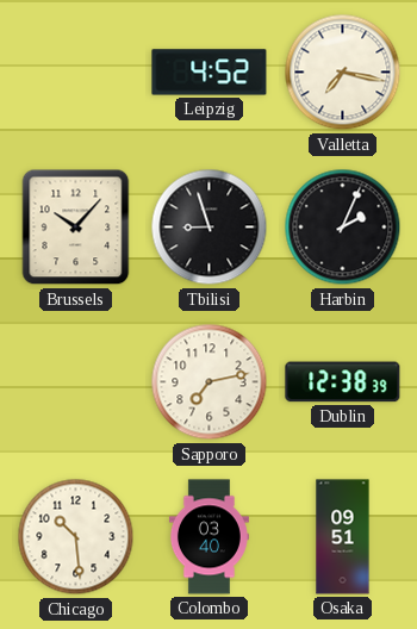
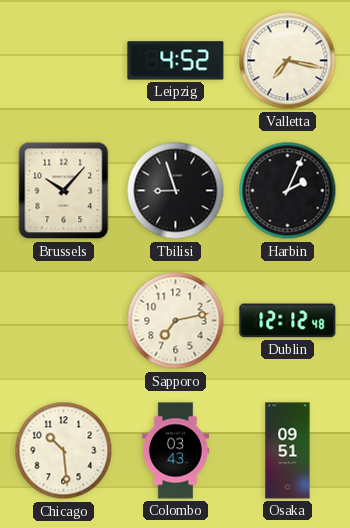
Dublin: 12:38 -> 12:12 (288, 321)
Colombo: 03:40 -> 03:43 (175, 451)
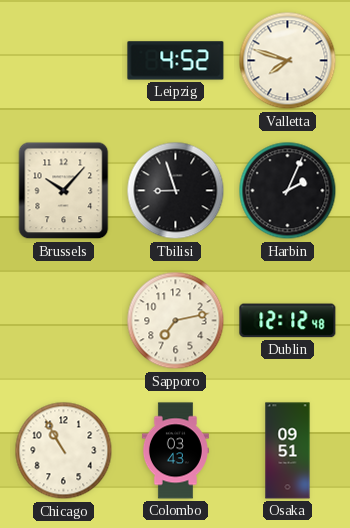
Valletta: 7:17 -> 7:48 (288, 61)
Chicago: 10:29 -> 10:55 (64, 451)
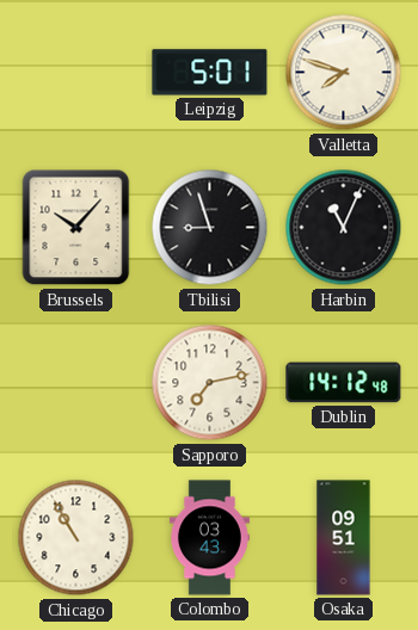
Leipzig: 4:52 -> 5:01 (210, 73)
Harbin: 2:04 -> 11:04 (344, 228)
Dublin: 12:12 -> 14:12 (344, 383)
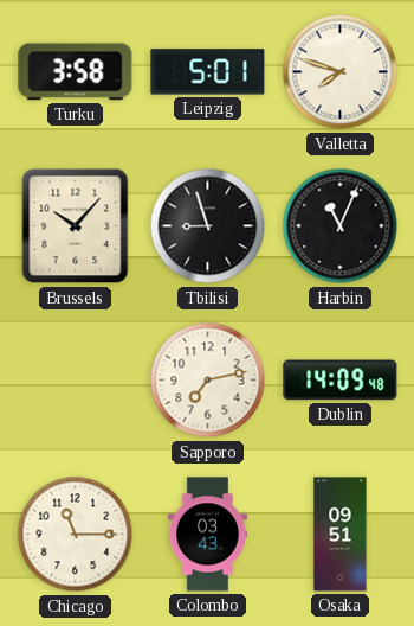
Turku: none -> 3:58 (76, 72)
Dublin: 14:12 -> 14:09 (341, 381)
Chicago: 10:55 -> 11:15 (76, 535)
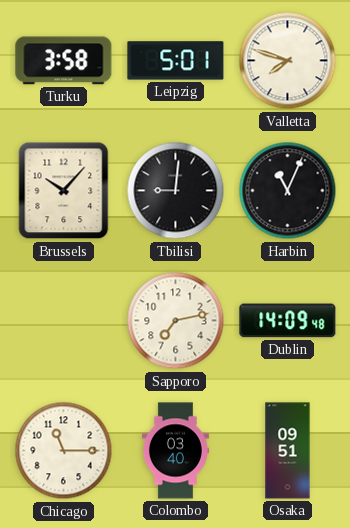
Tbilisi: 8:57 -> 9:01 (176, 191)
Colombo: 03:43 -> 03:40 (175, 451)
